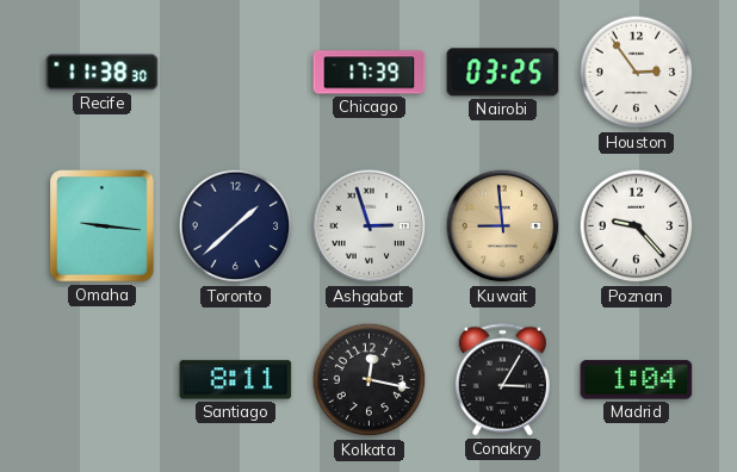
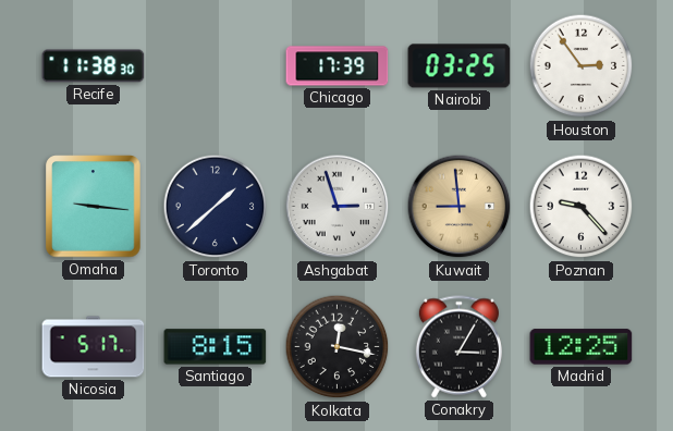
Nicosia: none -> 5:17 (94, 347)
Santiago: 8:11 -> 8:15 (216, 347)
Madrid: 1:04 -> 12:25 (582, 347)
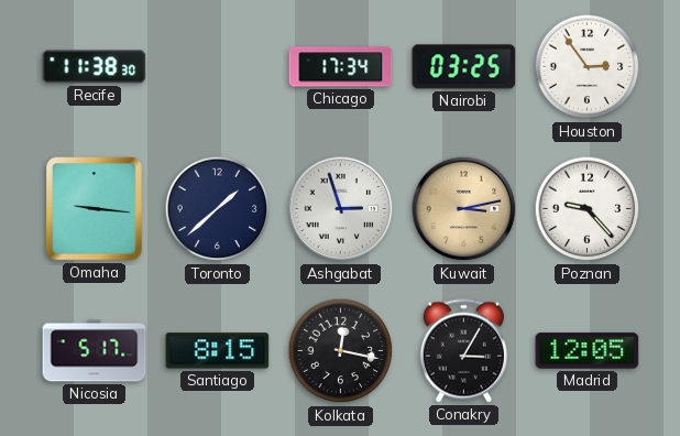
Chicago: 17:39 -> 17:34 (341, 67)
Kuwait: 8:59 -> 3:13 (464, 209)
Madrid: 12:25 -> 12:05 (588, 351)
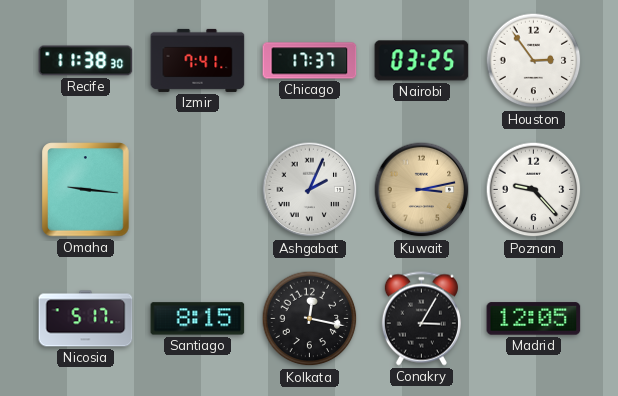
Izmir: none -> 7:41 (198, 60)
Chicago: 17:34 -> 17:37 (310, 61)
Toronto: 1:38 -> none (218, 209)
Ashgabat: 2:57 -> 2:04 (310, 190)
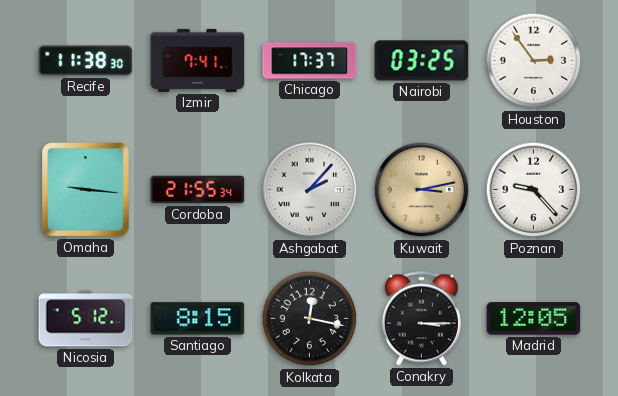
Cordoba: none -> 21:55 (198, 190)
Ashgabat: 2:04 -> 2:07 (310, 190)
Nicosia: 5:17 -> 5:12 (86, 319)
Conakry: 3:05 -> 3:15 (421, 319)
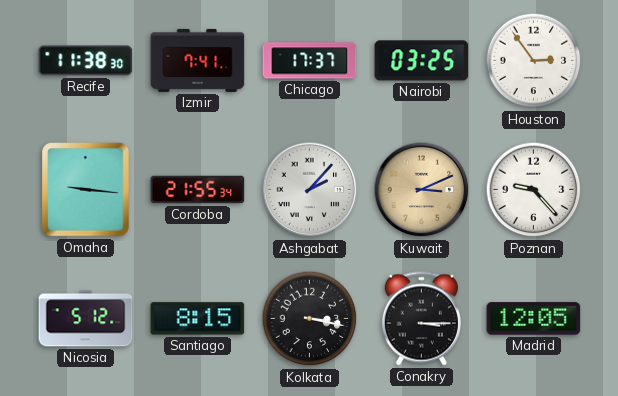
Kuwait: 3:13 -> 3:11 (422, 190)
Kolkata: 12:17 -> 3:17 (310, 319)
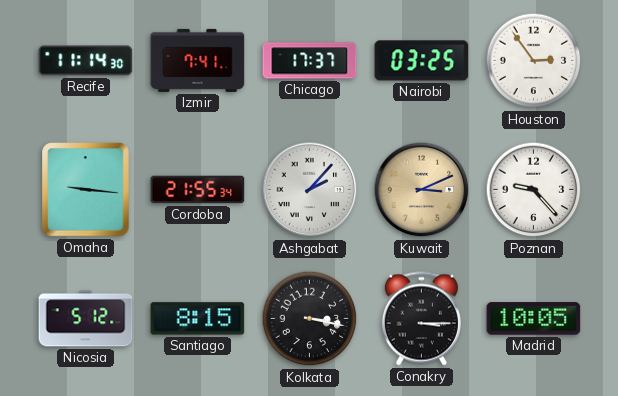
Recife: 11:38 -> 11:14 (86, 61)
Madrid: 12:05 -> 10:05 (534, 319)
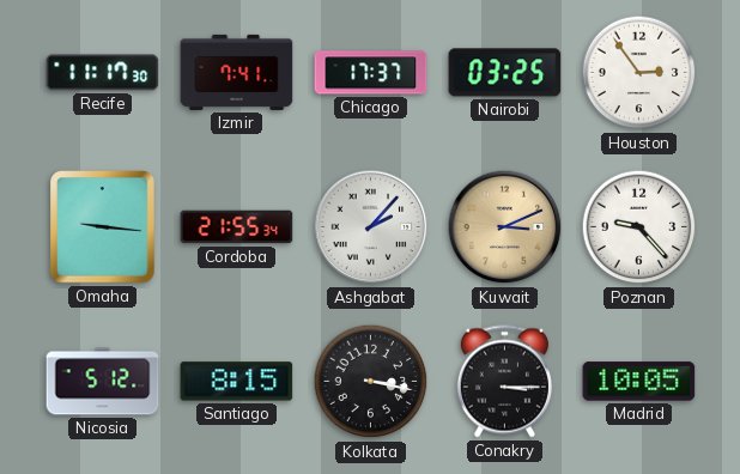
Recife: 11:14 -> 11:17 (103, 73)
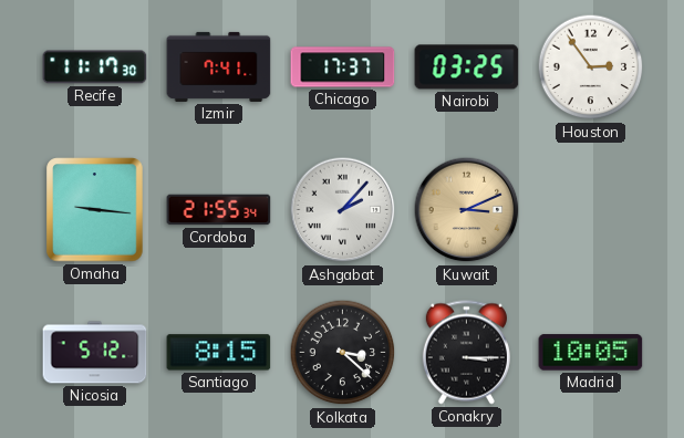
Poznan: 9:23 -> none (639, 227)
Kolkata: 3:17 -> 3:22 (343, 353)
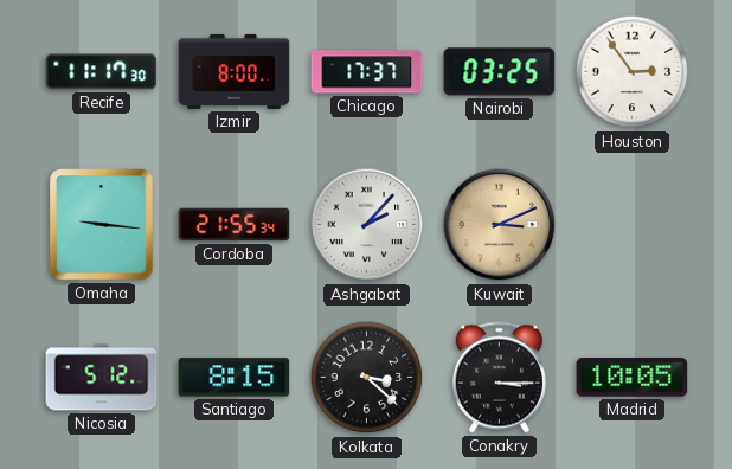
Izmir: 7:41 -> 8:00 (235, 71)
